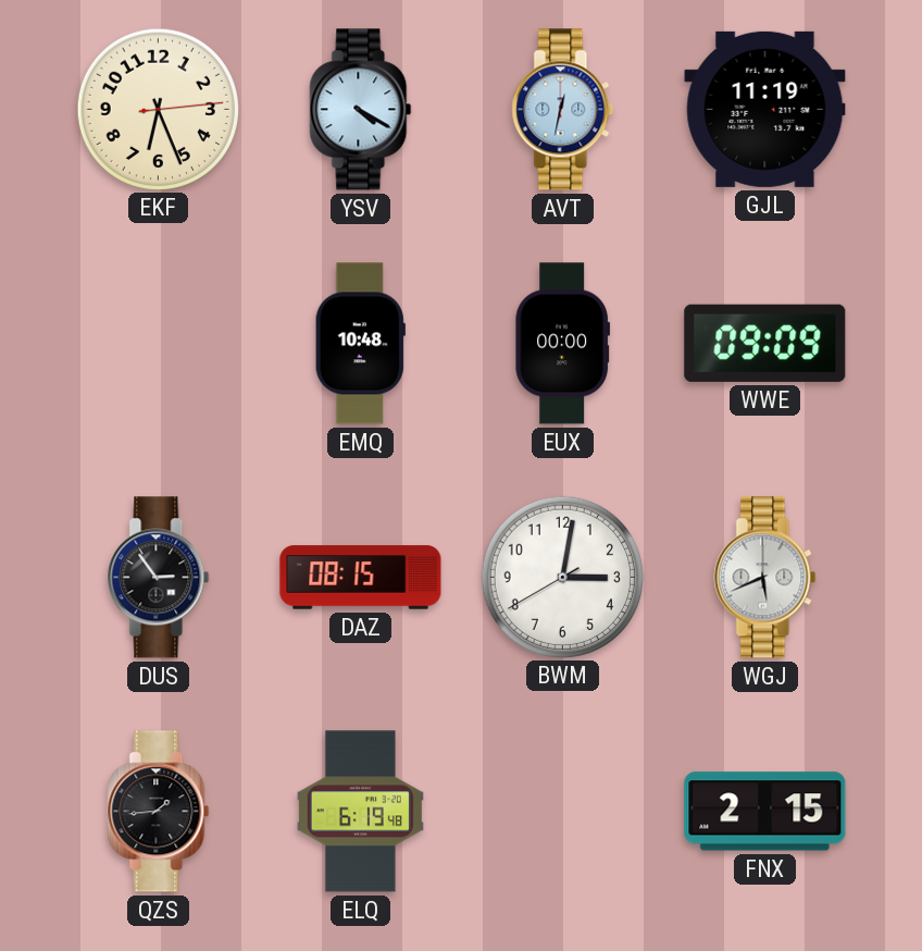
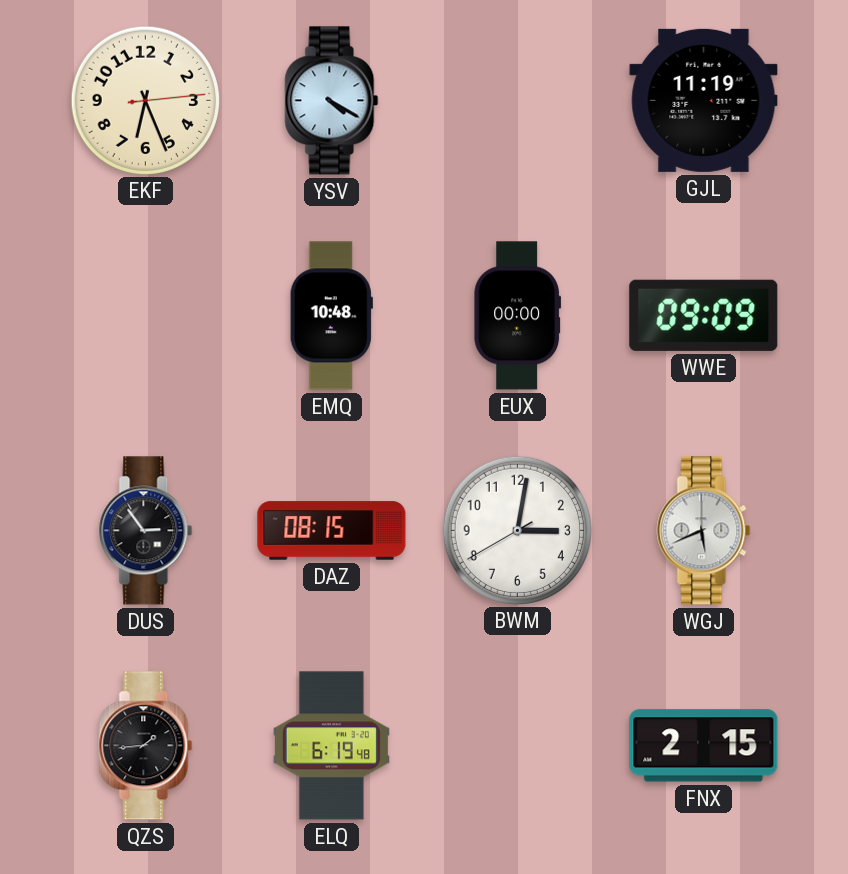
AVT: 12:32 -> none (563, 110)
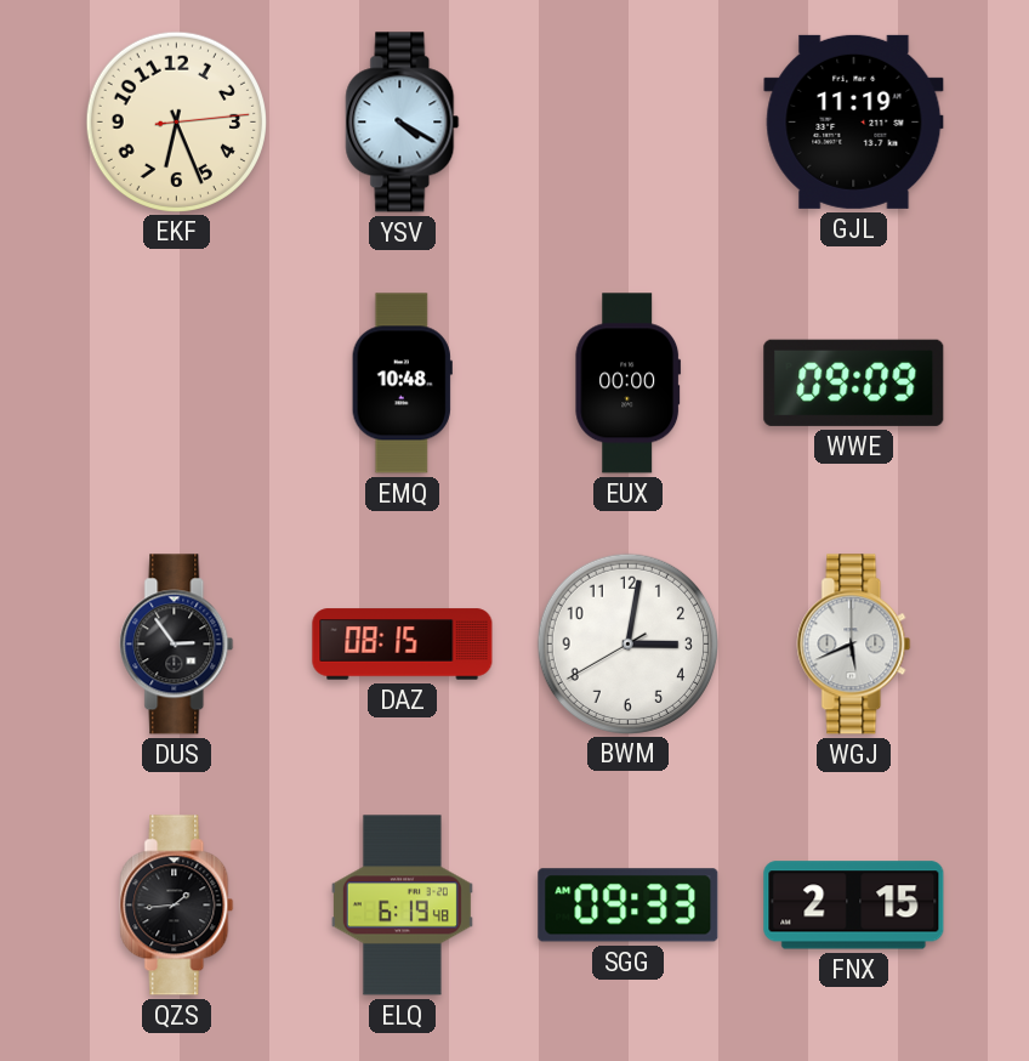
SGG: none -> 09:33 (629, 906)
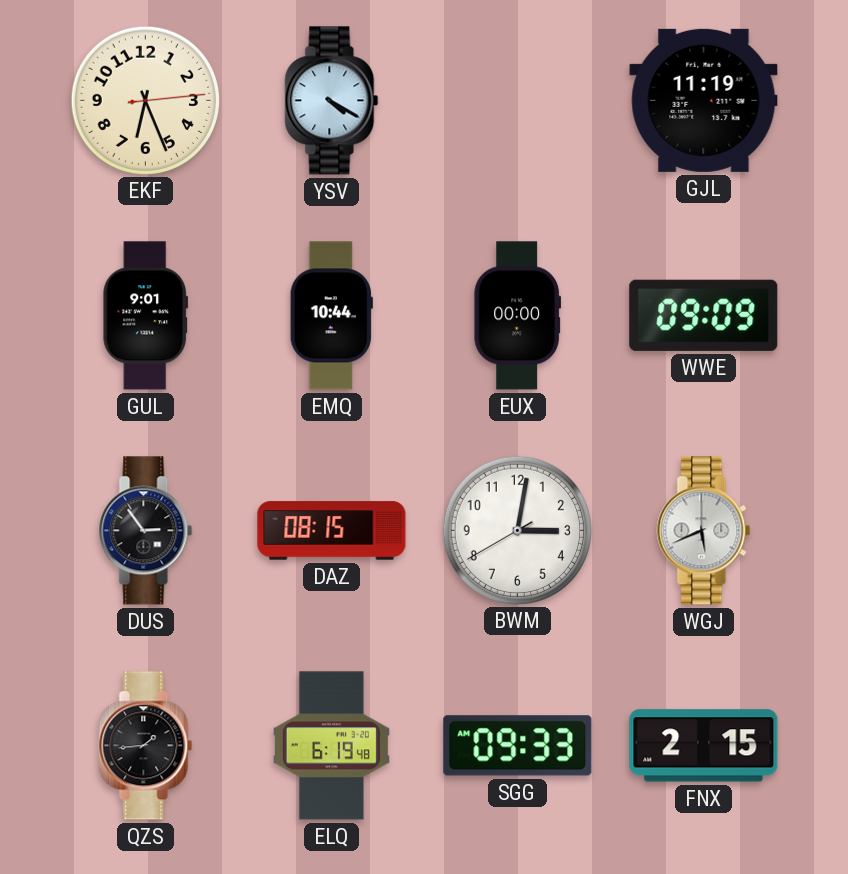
GUL: none -> 9:01 (146, 316)
EMQ: 10:48 -> 10:44 (331, 316)
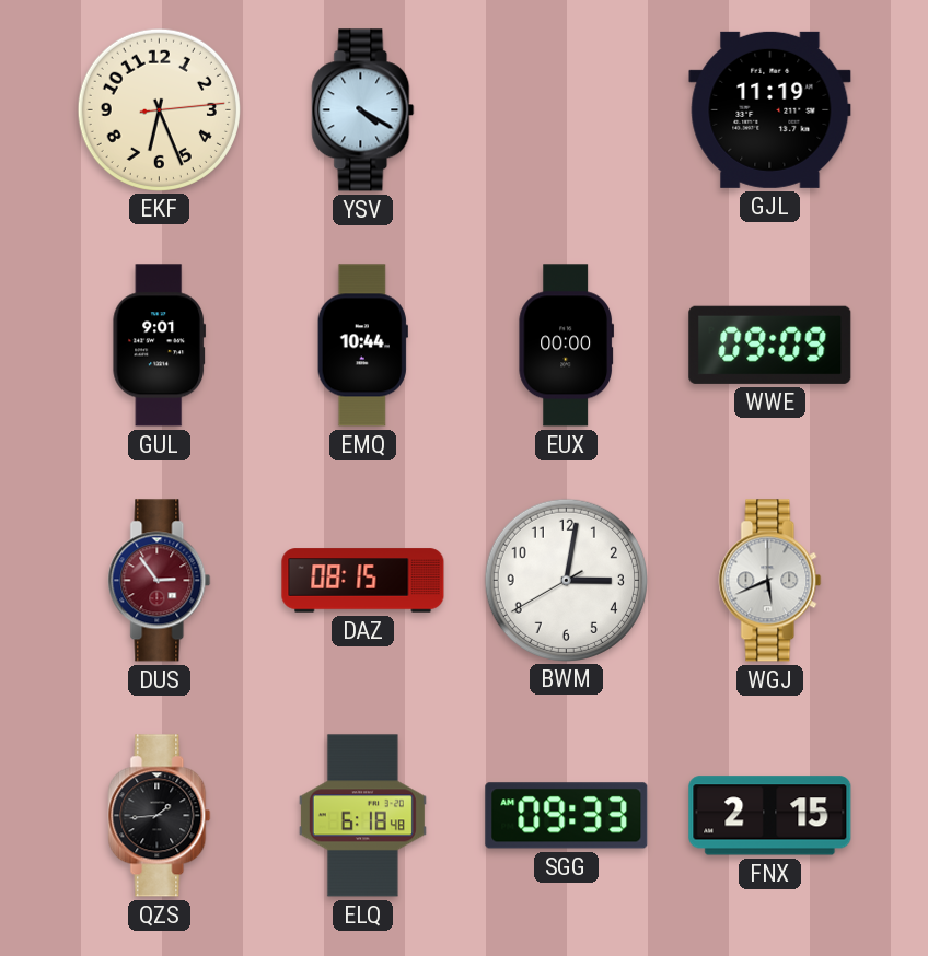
DUS dial: black -> burgundy (160, 581)
ELQ: 6:19 -> 6:18 (362, 816)
